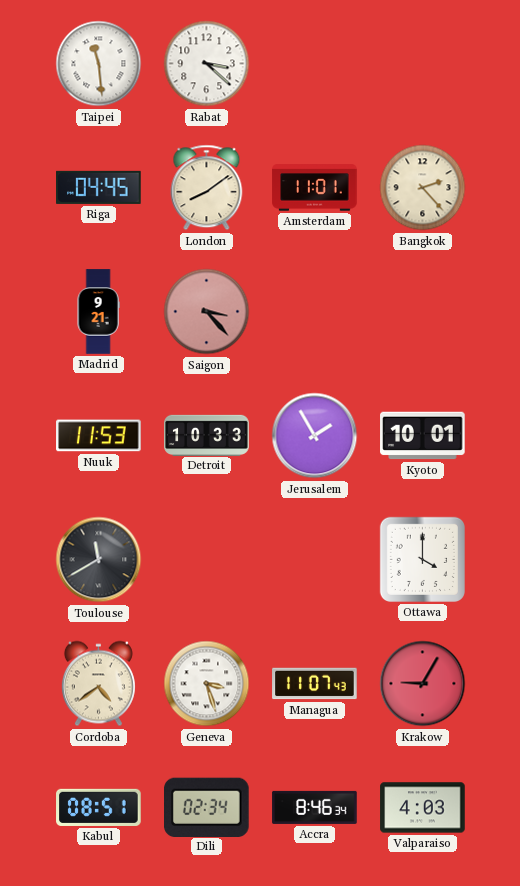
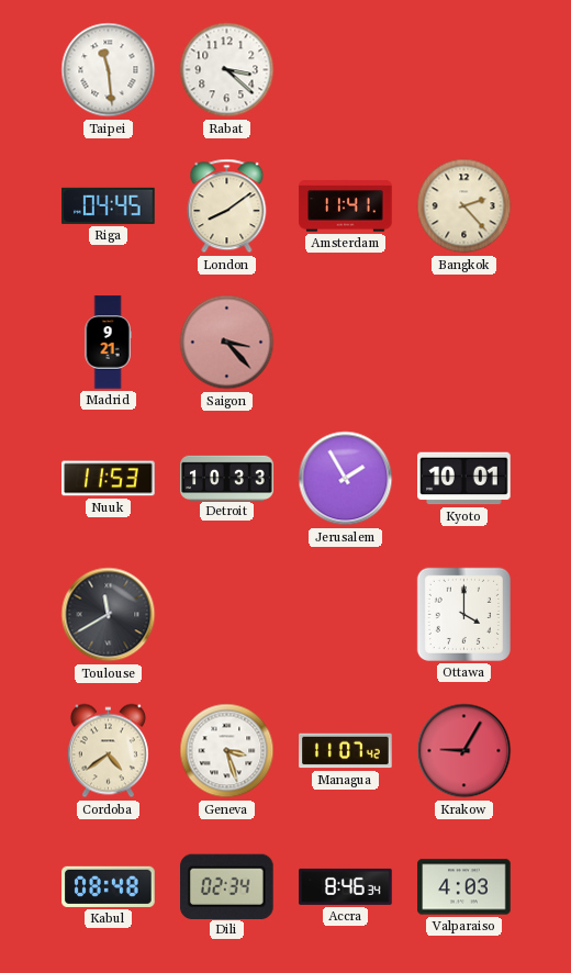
Amsterdam: 11:01 -> 11:41 (346, 206)
Managua: 11:07:43 -> 11:07:42 (346, 751)
Kabul: 08:51 -> 08:48 (109, 886)
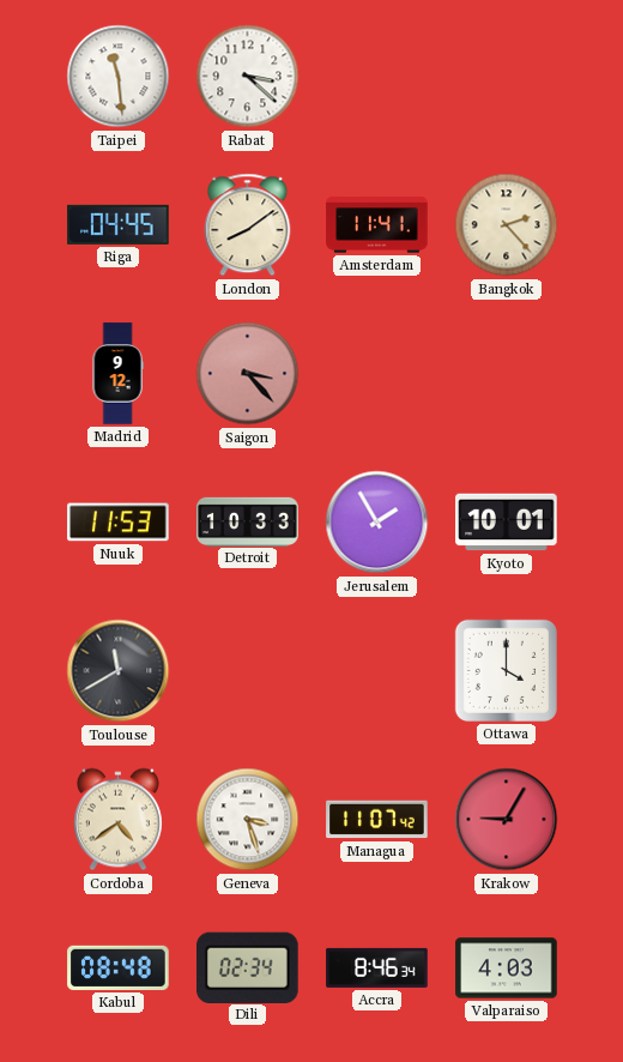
Madrid: 9:21 -> 9:12 (117, 374)
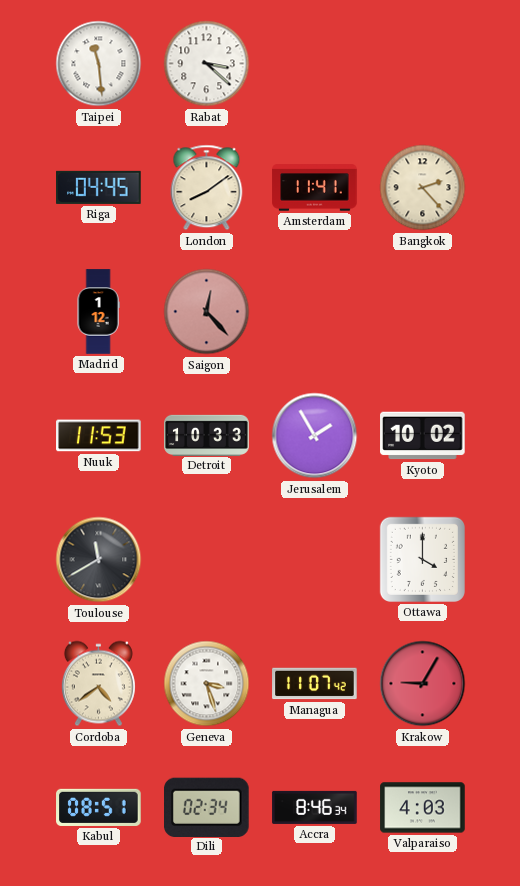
Madrid: 9:12 -> 1:12 (98, 312)
Saigon: 3:23 -> 12:23 (207, 312)
Kyoto: 10:01 -> 10:02 (423, 436)
Kabul: 08:48 -> 08:51 (99, 807)
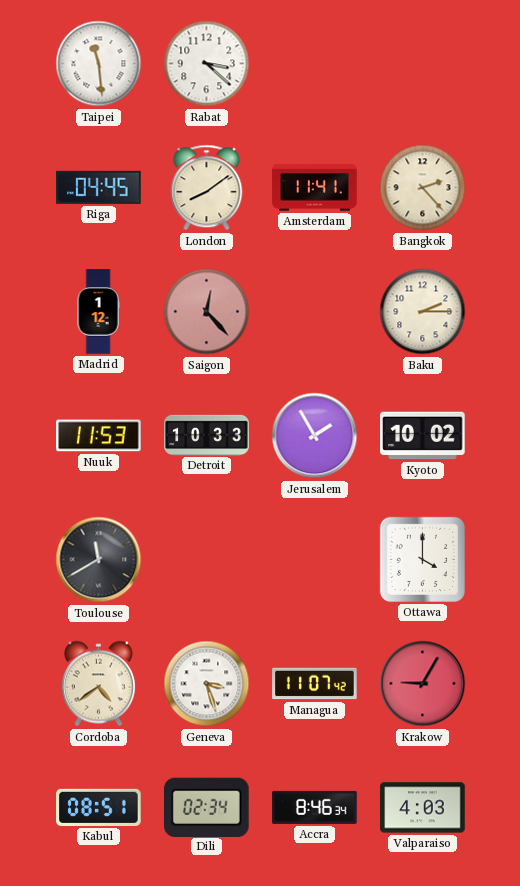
Baku: none -> 2:15 (423, 312)
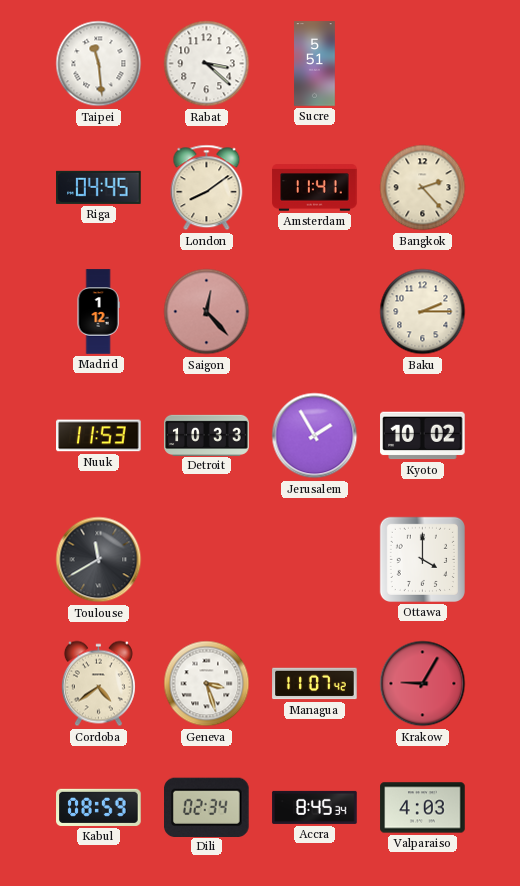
Sucre: none -> 5:51 (315, 64)
Kabul: 08:51 -> 08:59 (99, 807)
Accra: 8:46 -> 8:45 (315, 807)
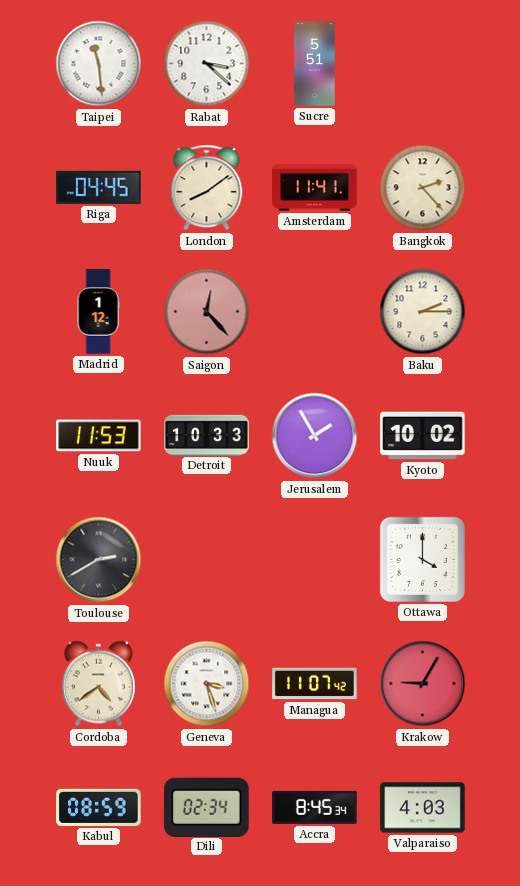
Toulouse: 11:40 -> 2:40 (99, 560)
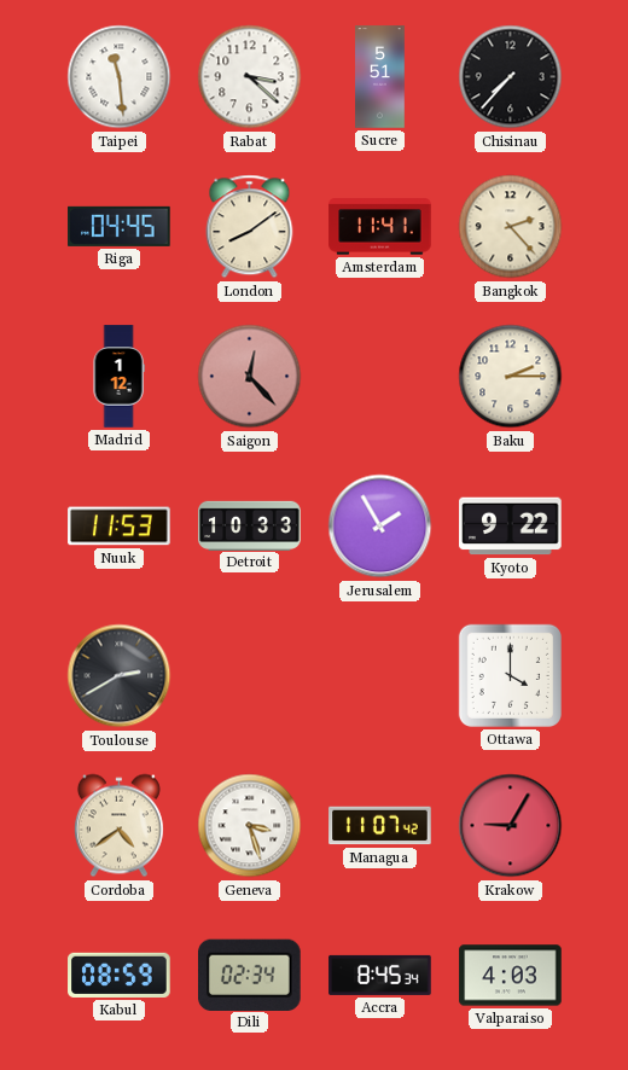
Chisinau: none -> 7:37 (511, 77)
Kyoto: 10:02 -> 9:22 (511, 527)
